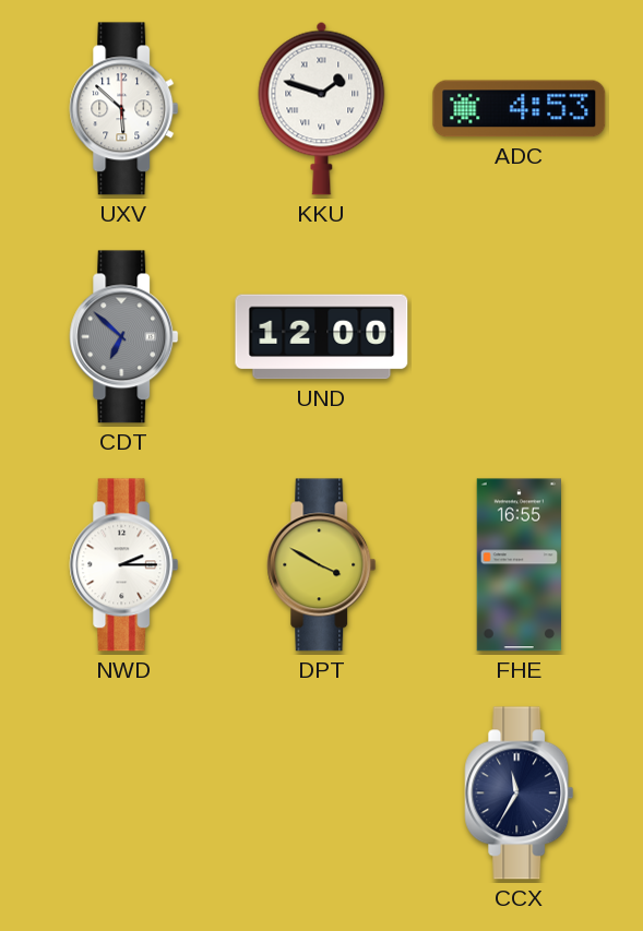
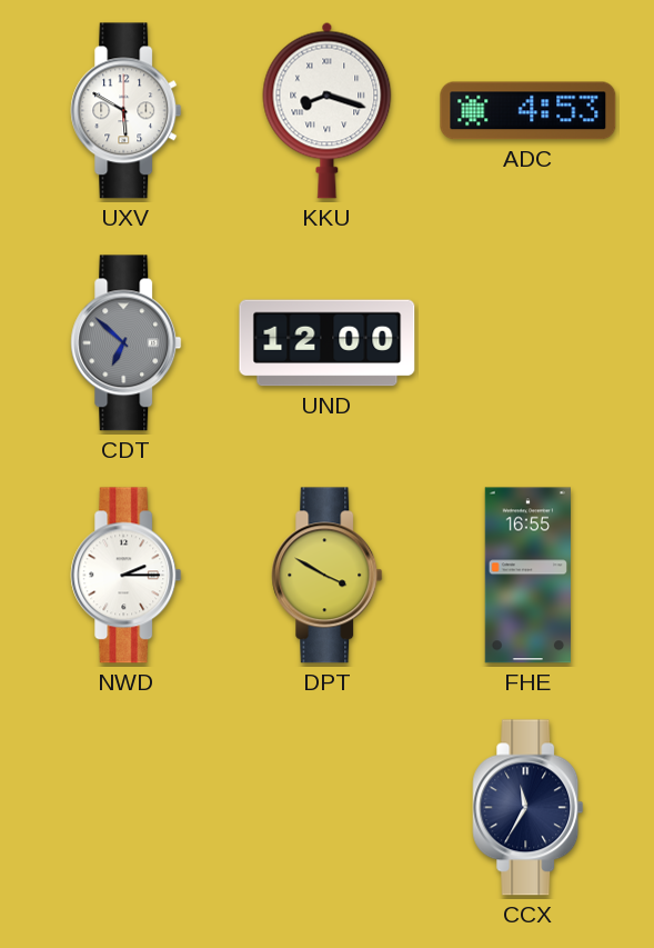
UXV: 5:52 -> 5:50 (127, 111)
KKU: 1:48 -> 8:18 (328, 110)
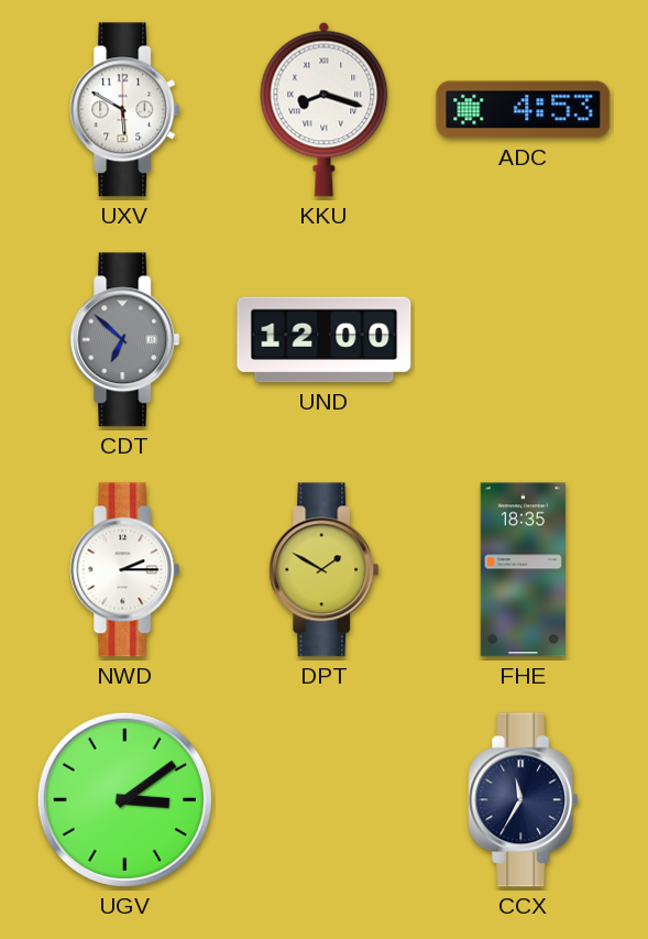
DPT: 3:50 -> 1:50 (325, 570)
FHE: 16:55 -> 18:35 (523, 570)
UGV: none -> 3:09 (124, 799)
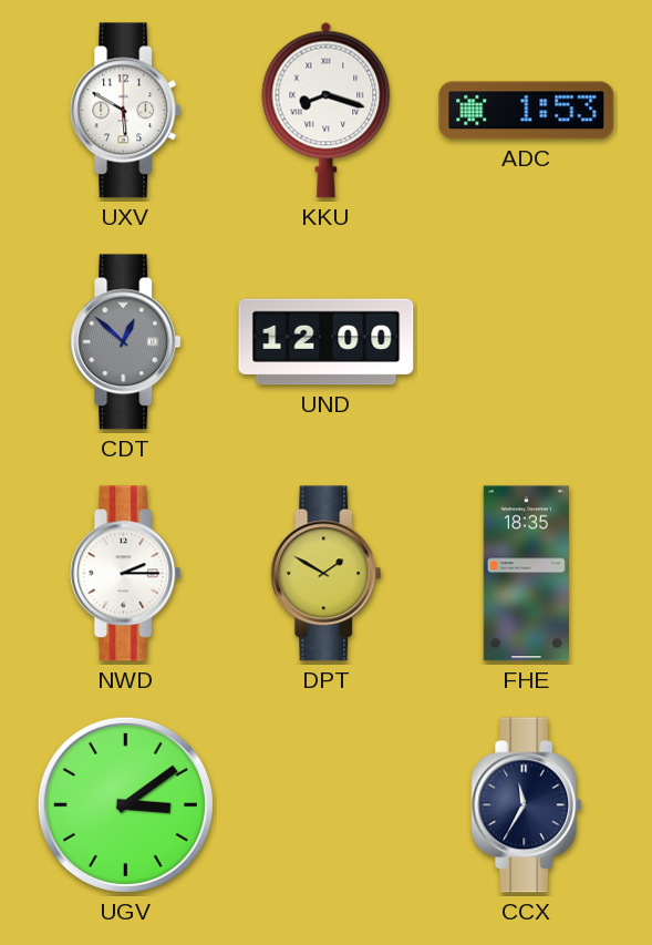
ADC: 4:53 -> 1:53 (527, 111)
CDT: 6:52 -> 12:52 (126, 342)
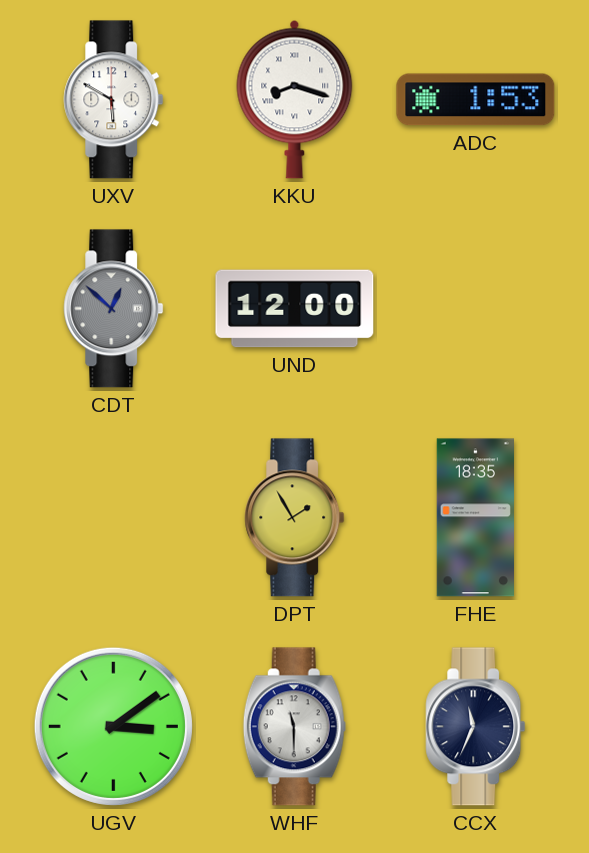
NWD: 2:15 -> none (126, 574)
DPT: 1:50 -> 1:55 (295, 518)
WHF: none -> 11:30 (294, 727)
CCX: 11:35 -> 11:34 (476, 727)
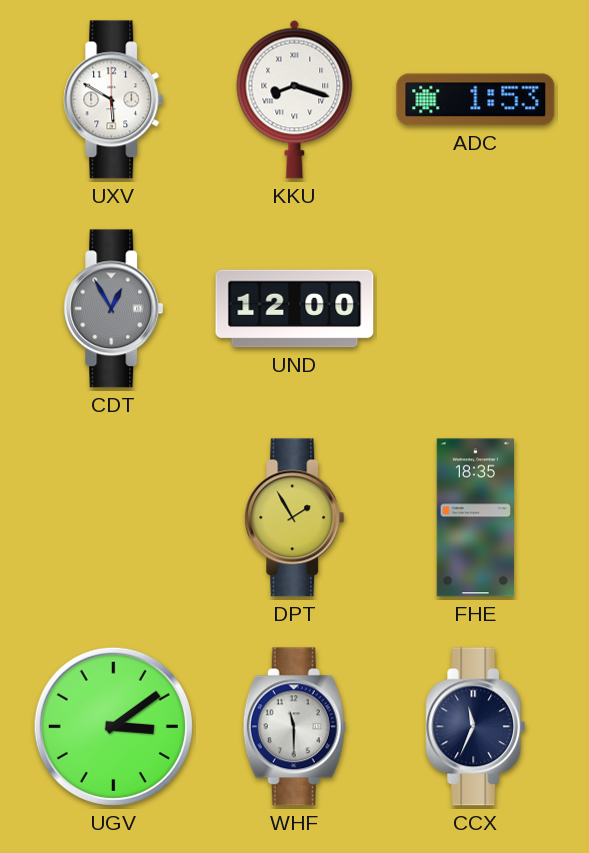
CDT: 12:52 -> 12:55 (114, 309)
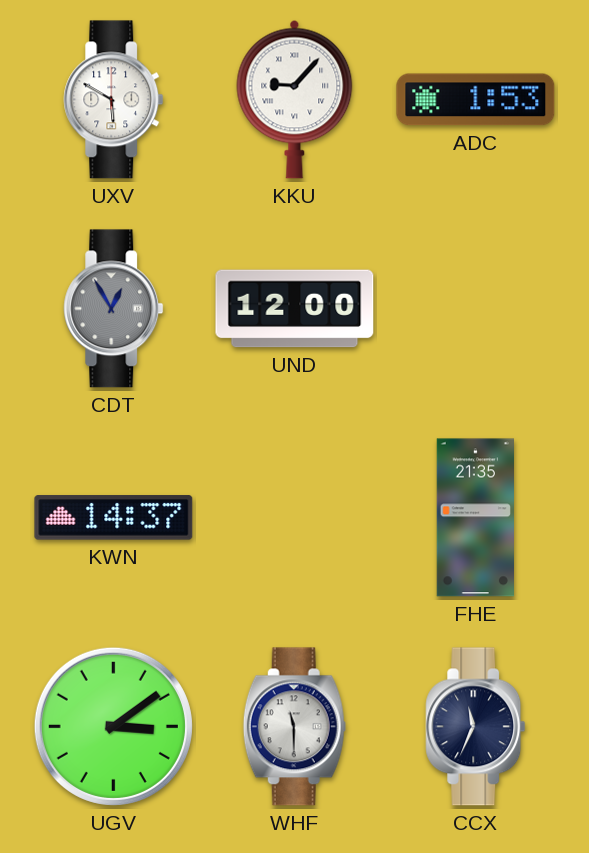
KKU: 8:18 -> 9:07 (295, 99)
KWN: none -> 14:37 (114, 518)
DPT: 1:55 -> none (295, 518)
FHE: 18:35 -> 21:35 (475, 518)
